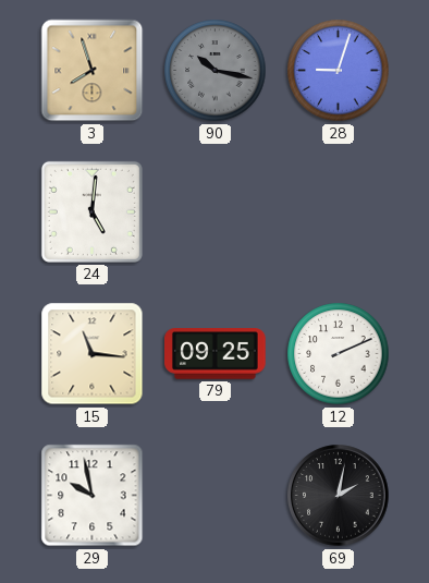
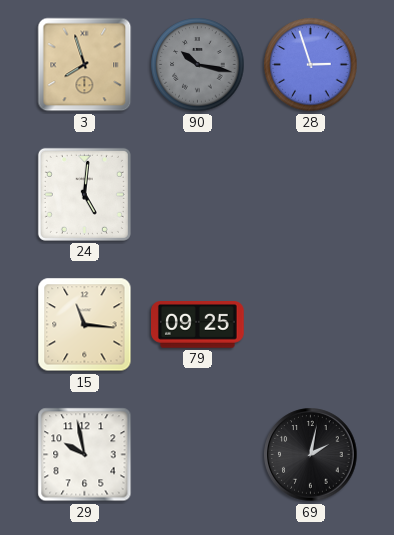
28: 9:03 -> 2:57 (311, 65)
12: 2:11 -> none (339, 354)
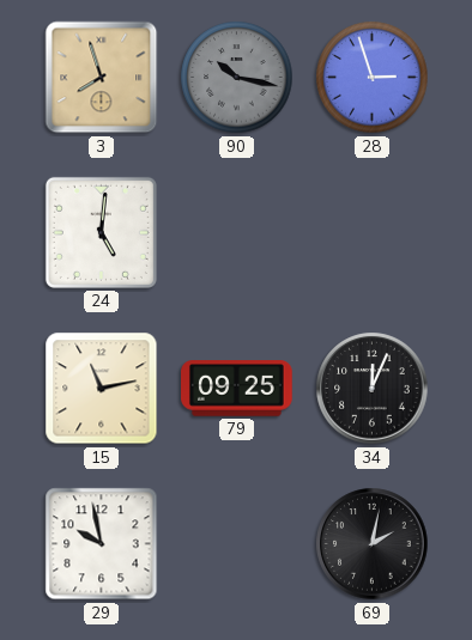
15: 11:16 -> 11:13 (102, 389)
34: none -> 12:04 (373, 389)
